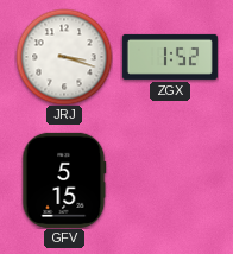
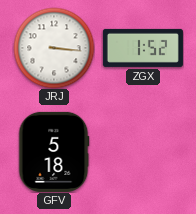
JRJ: 3:18 -> 3:16 (54, 48)
GFV: 5:15 -> 5:18 (54, 152)
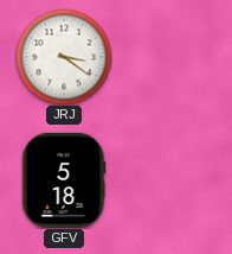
JRJ: 3:16 -> 3:21 (64, 57)
ZGX: 1:52 -> none (143, 48)
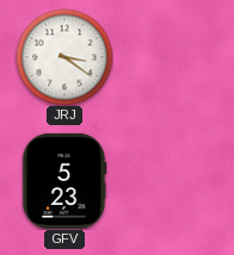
GFV: 5:18 -> 5:23 (64, 181)
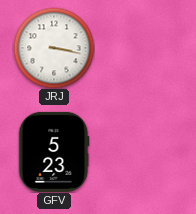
JRJ: 3:21 -> 3:17 (54, 48)
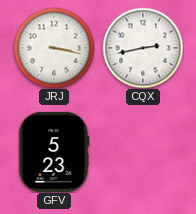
CQX: none -> 2:43 (143, 48)
